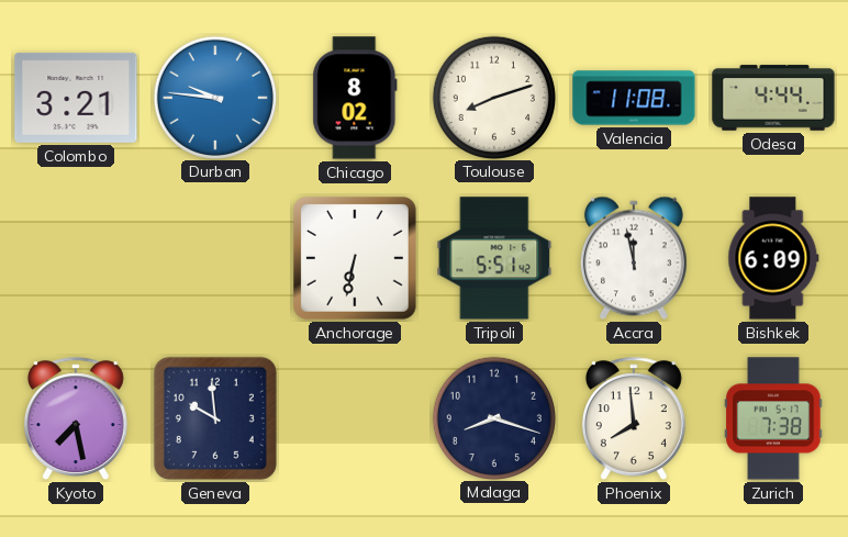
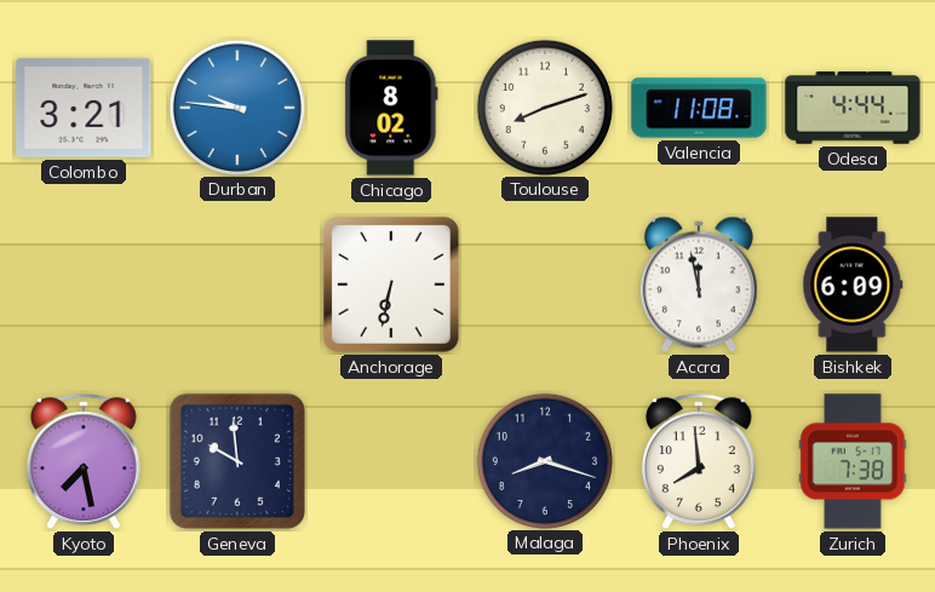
Tripoli: 5:51 -> none (494, 258)
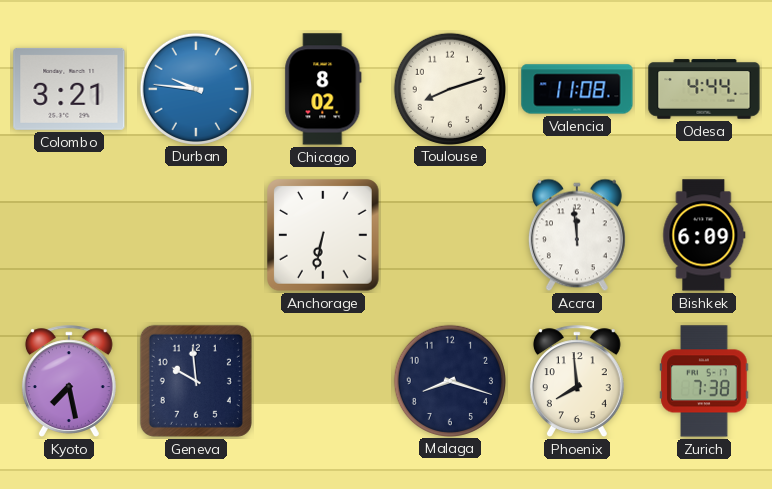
Accra: 11:58 -> 11:59 (577, 235)
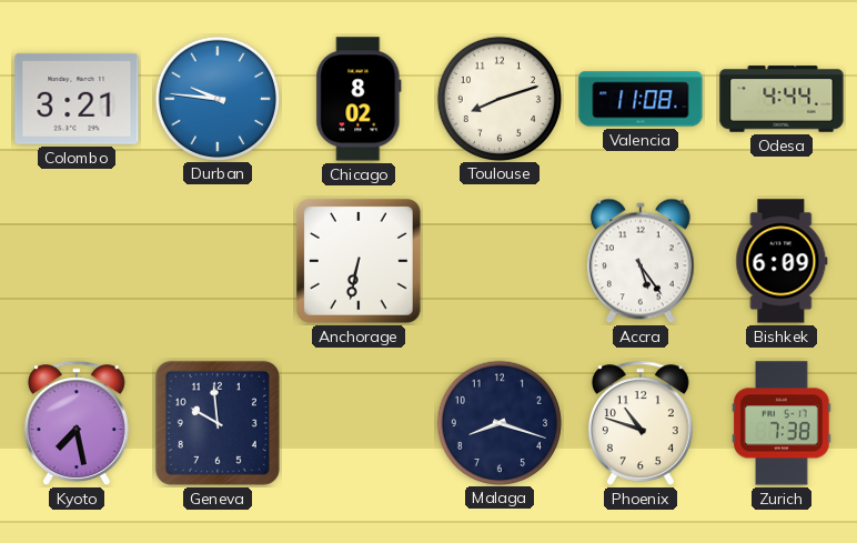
Accra: 11:59 -> 5:24 (641, 261)
Phoenix: 7:59 -> 10:48 (641, 423)
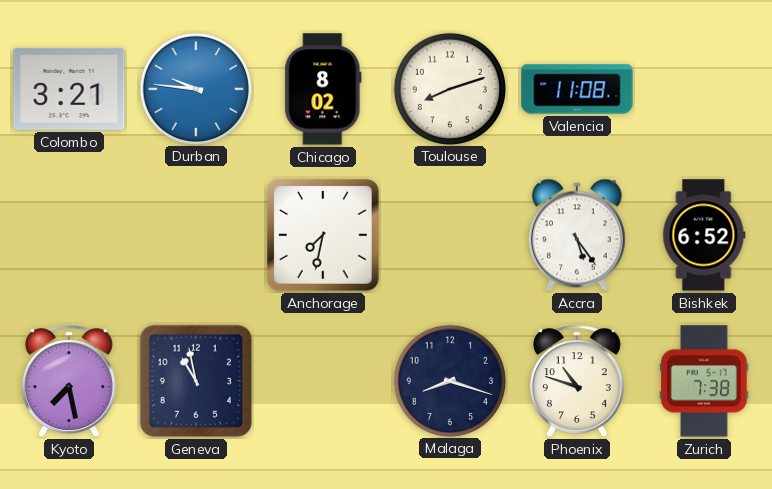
Odesa: 4:44 -> none (782, 99)
Anchorage: 6:32 -> 7:32 (324, 236)
Bishkek: 6:09 -> 6:52 (704, 235)
Geneva: 9:59 -> 10:58 (196, 381)
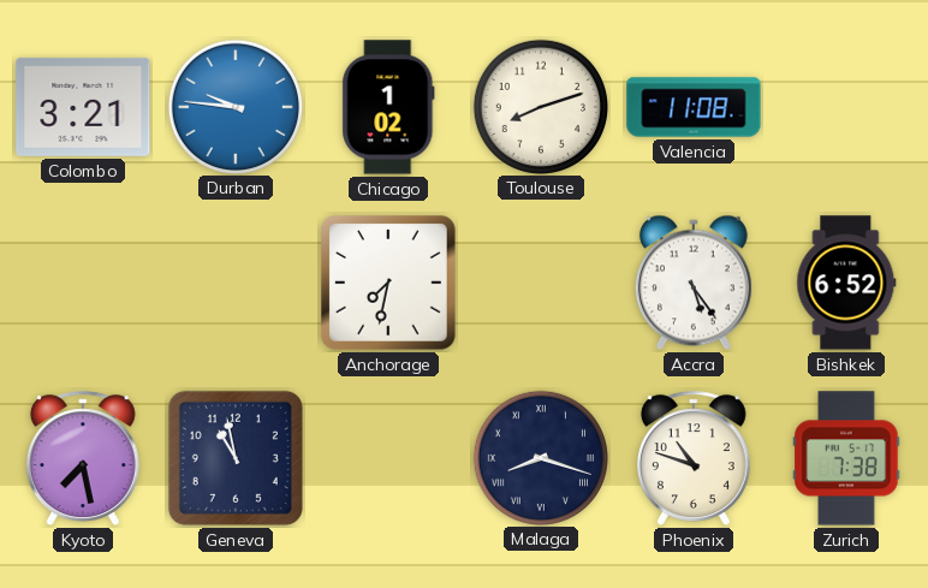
Chicago: 8:02 -> 1:02 (388, 107)
Malaga numerals: Arabic -> Roman (540, 457)
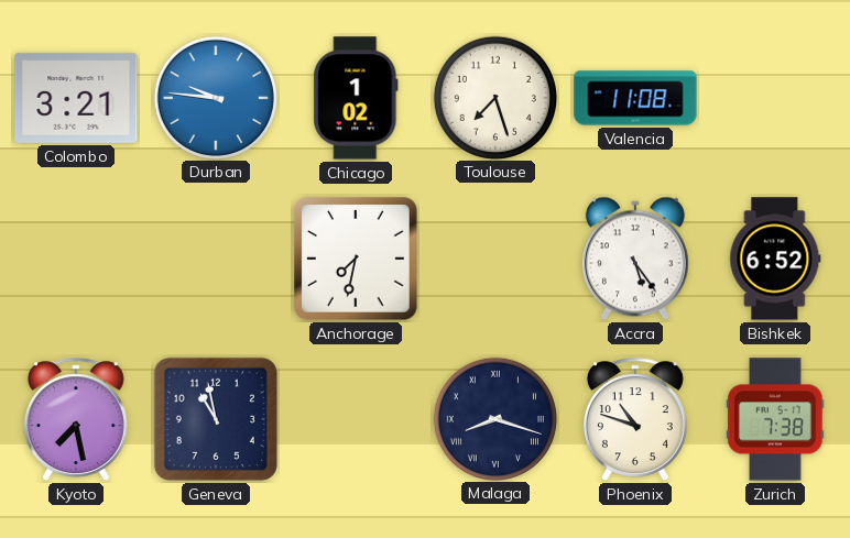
Toulouse: 8:12 -> 7:27 (494, 97)
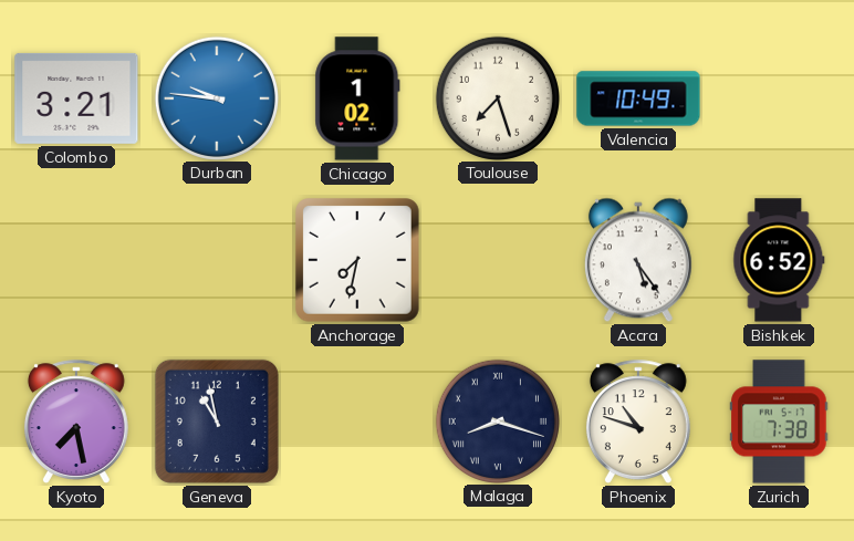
Valencia: 11:08 -> 10:49 (638, 98)
